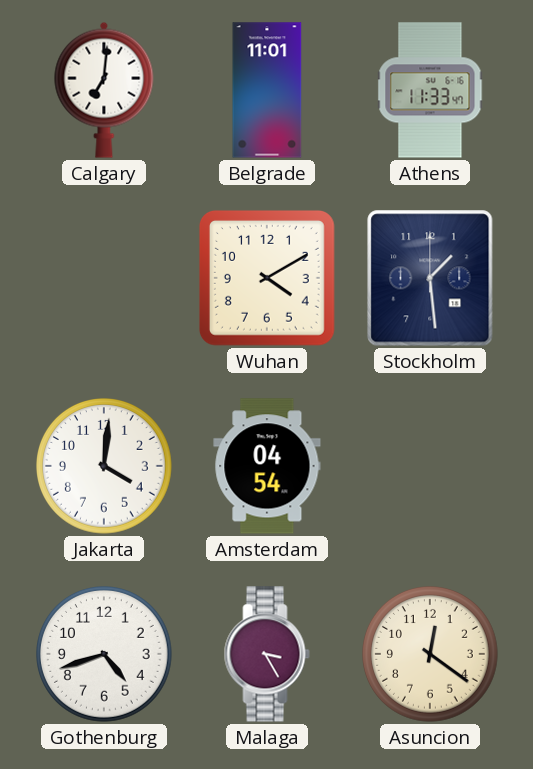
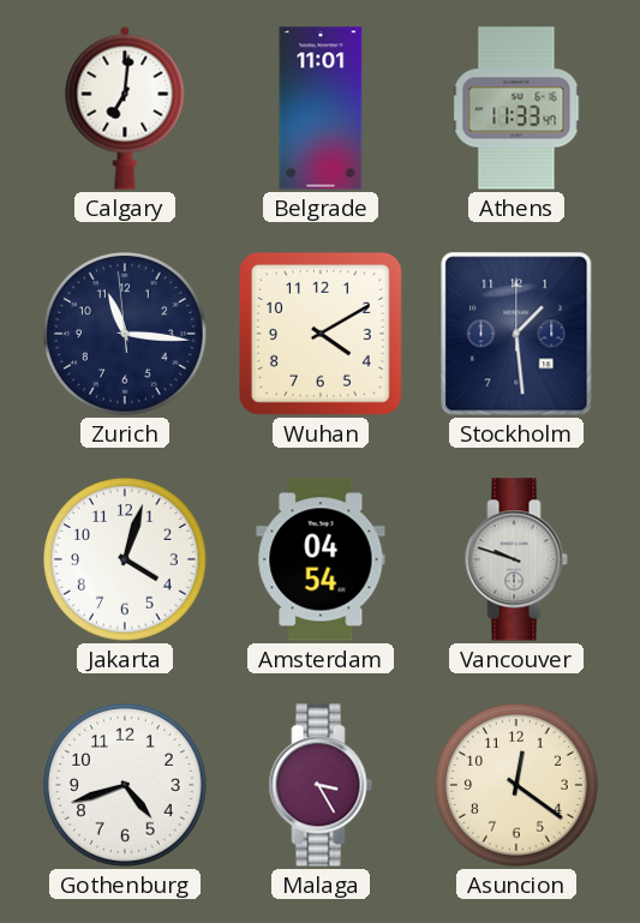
Zurich: none -> 11:15 (126, 335)
Jakarta: 4:01 -> 4:03 (126, 561)
Vancouver: none -> 9:48 (516, 559)
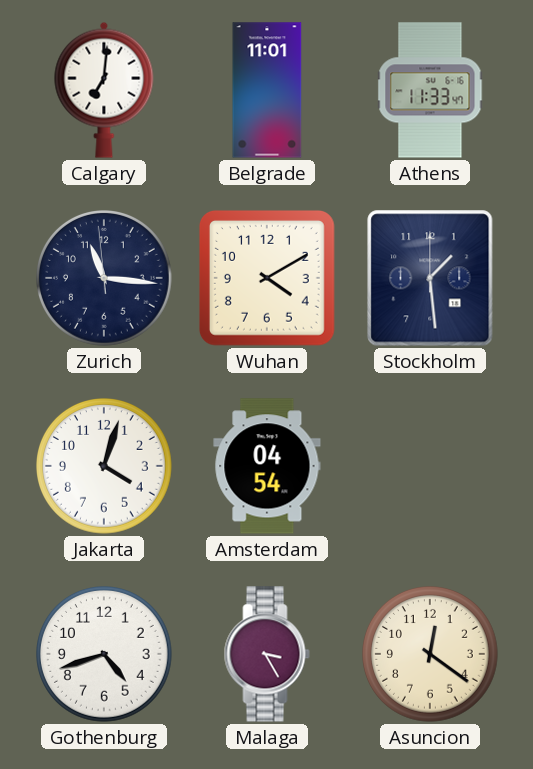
Vancouver: 9:48 -> none (516, 559)
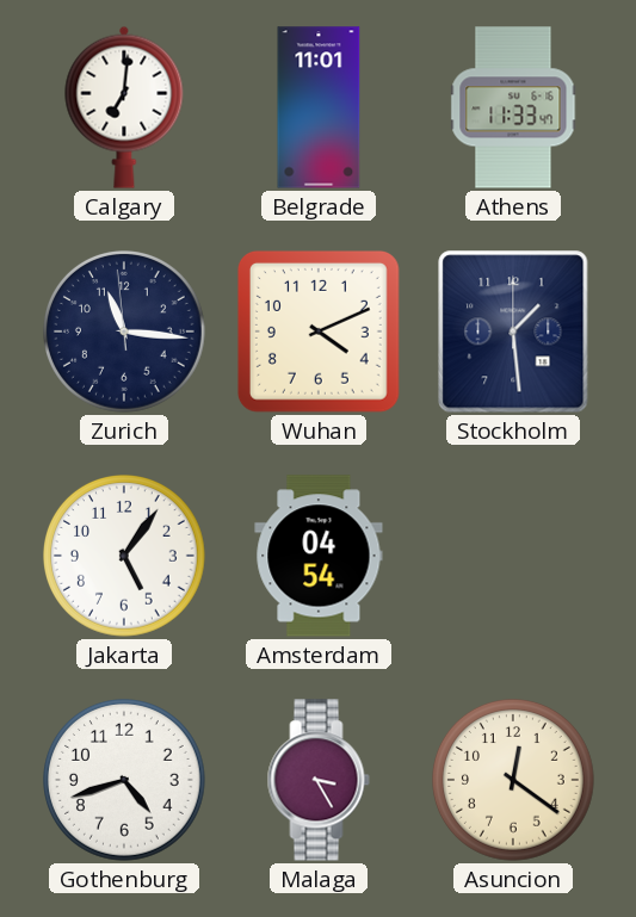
Wuhan: 4:10 -> 4:11 (319, 332)
Jakarta: 4:03 -> 5:06 (125, 557)
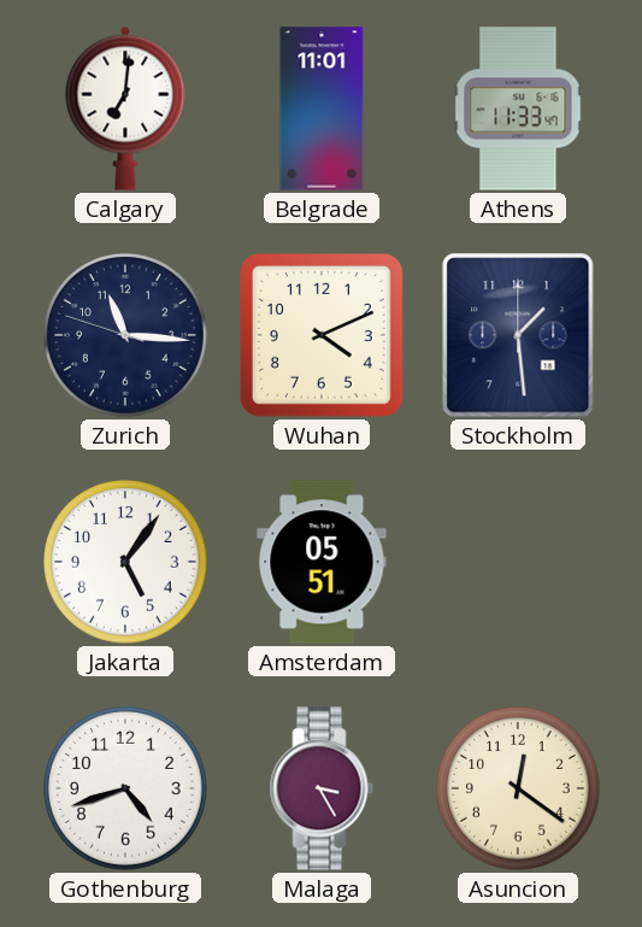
Zurich: 11:15:59 -> 11:15:48 (126, 336)
Amsterdam: 04:54 -> 05:51 (322, 562)
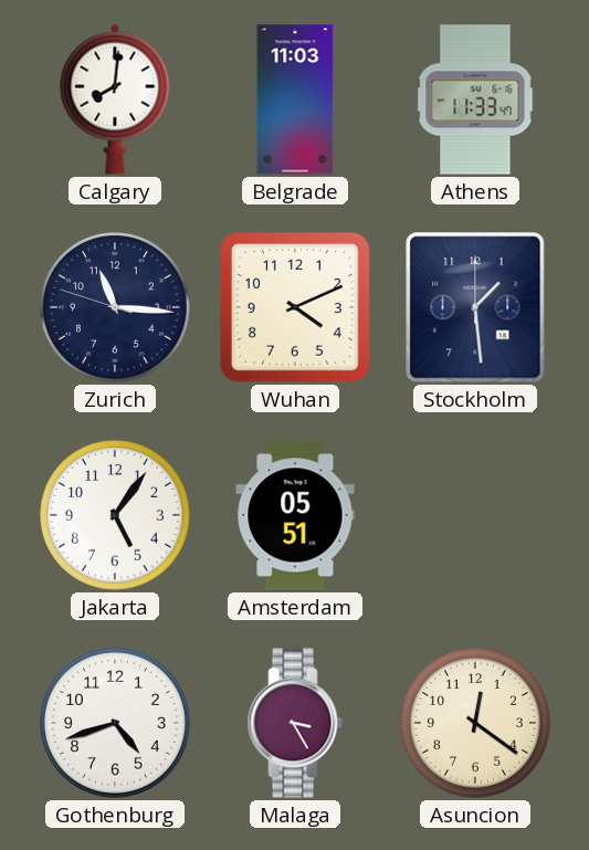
Calgary: 7:01 -> 8:01 (115, 99)
Belgrade: 11:01 -> 11:03 (295, 99)
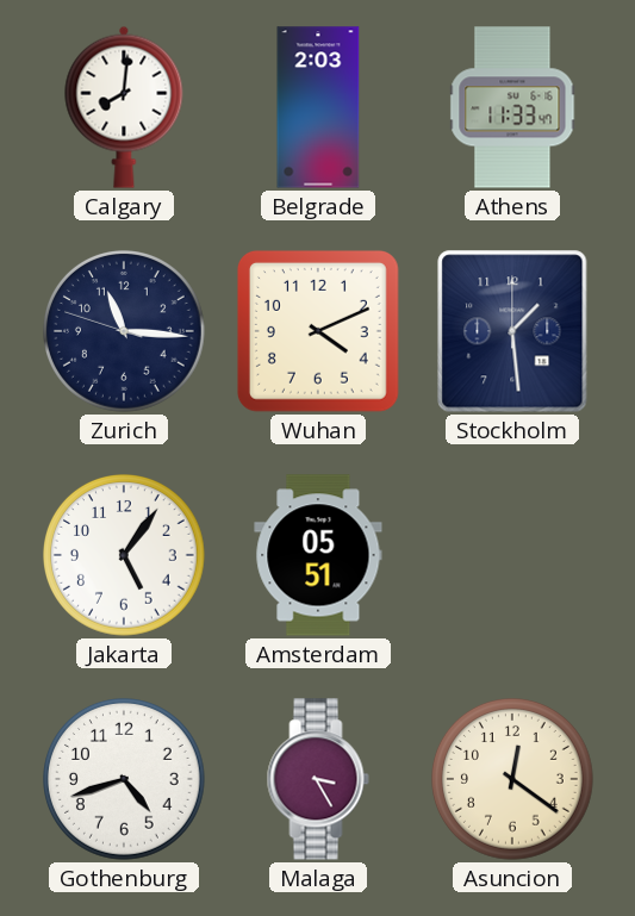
Belgrade: 11:03 -> 2:03 (318, 107)
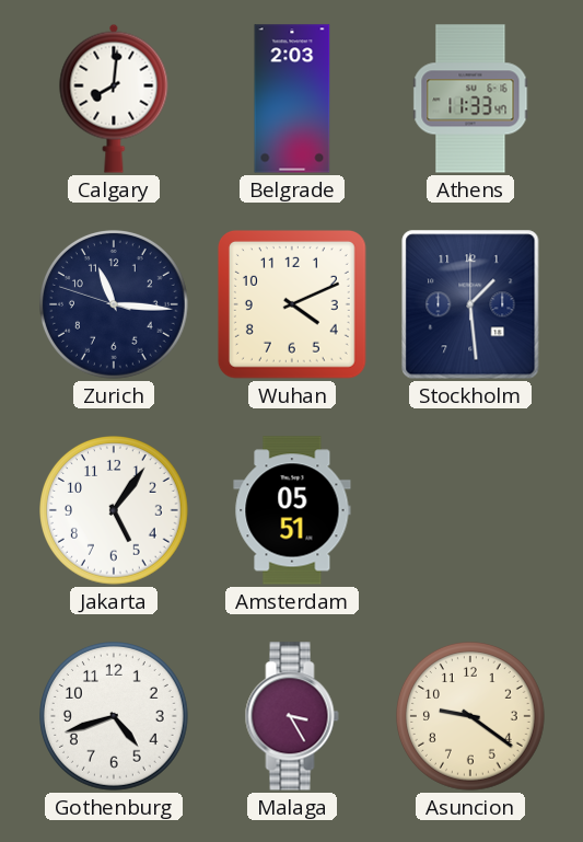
Asuncion: 12:21 -> 9:21 (471, 717)
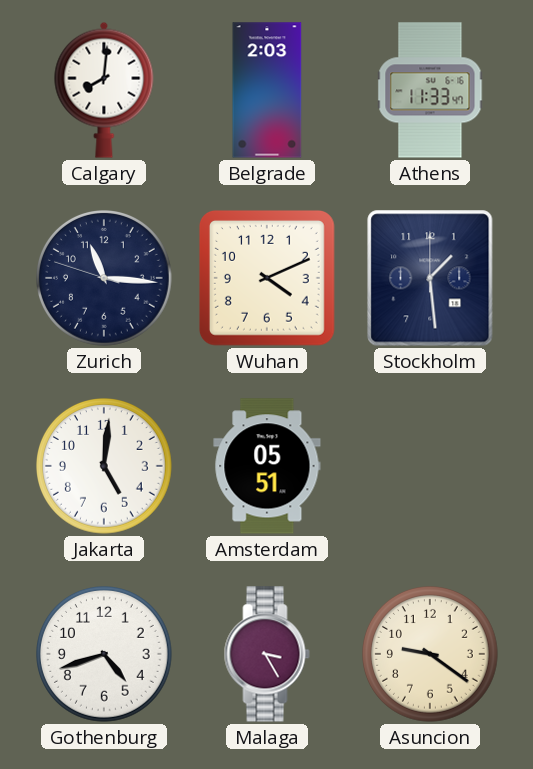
Jakarta: 5:06 -> 5:01 (105, 467)
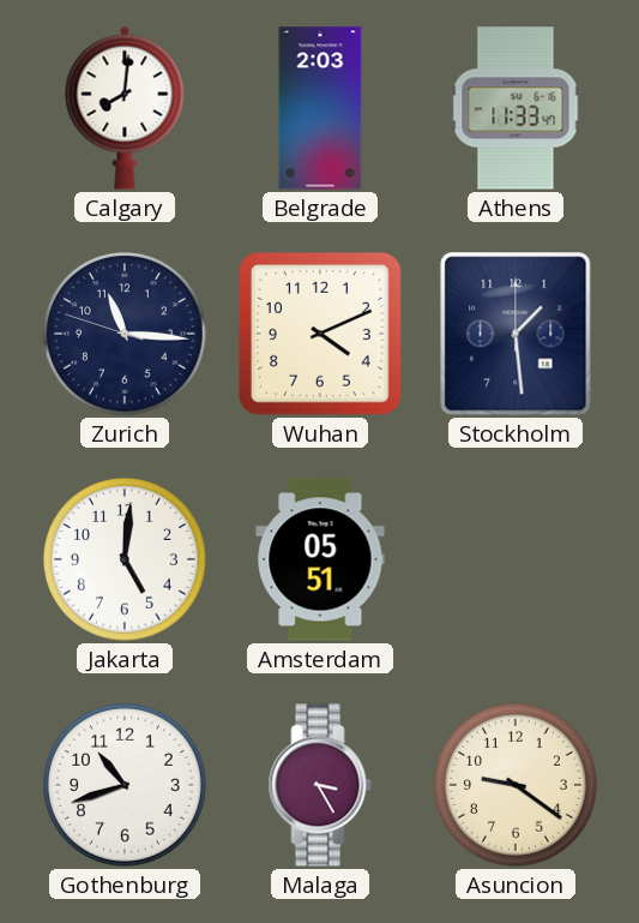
Gothenburg: 4:42 -> 10:42 (126, 786)
